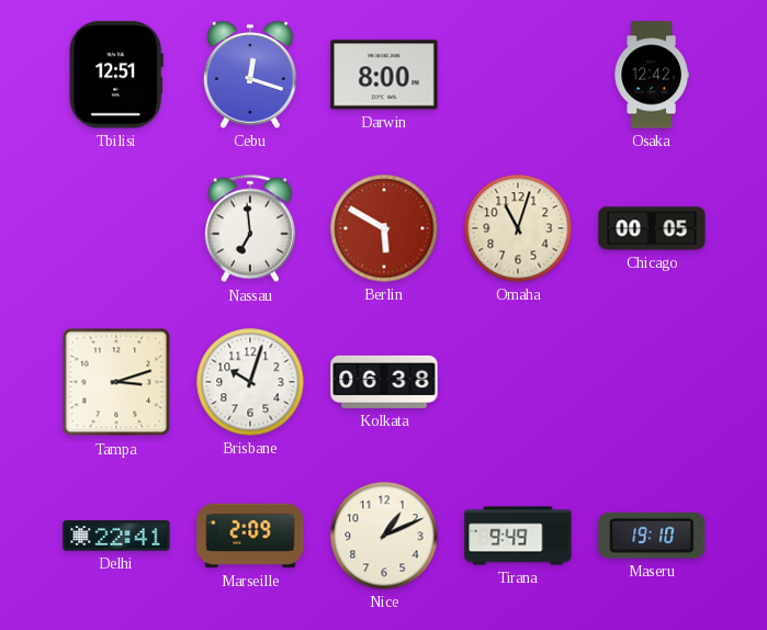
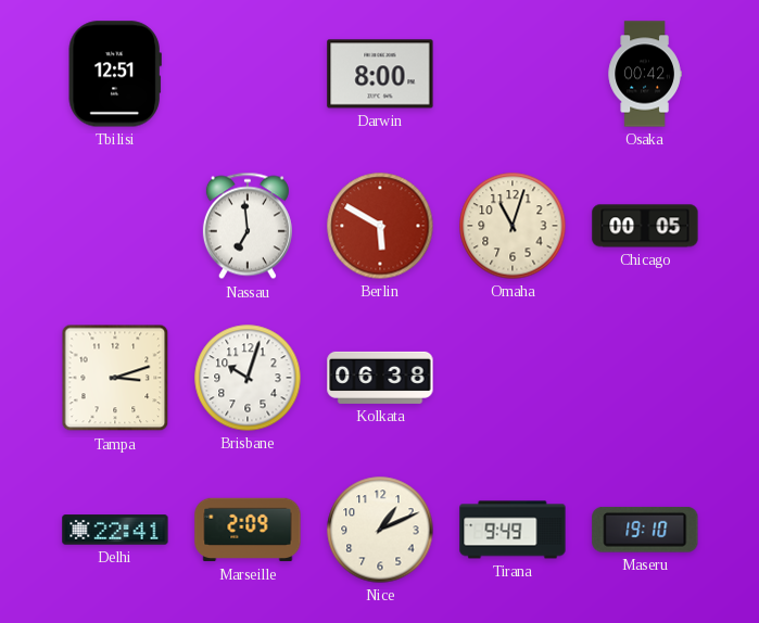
Cebu: 12:18 -> none (250, 75)
Osaka: 12:42 -> 00:42 (645, 74)
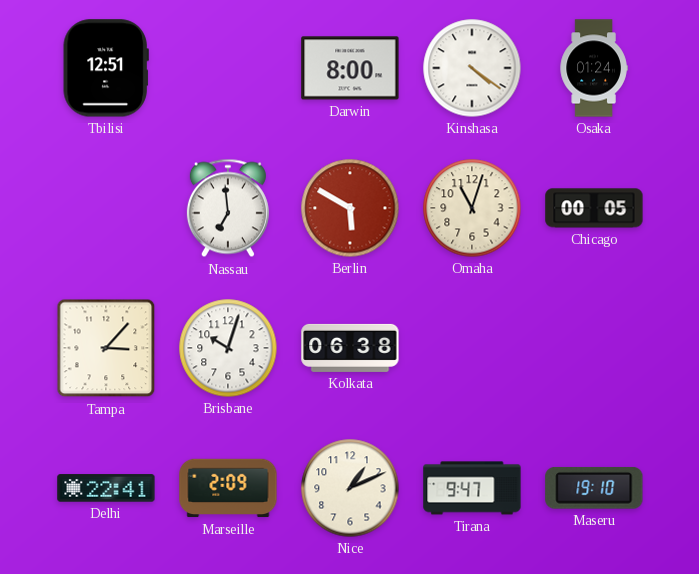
Kinshasa: none -> 4:21 (472, 68)
Osaka: 00:42 -> 01:24 (594, 68)
Tampa: 3:12 -> 3:07 (106, 348)
Tirana: 9:49 -> 9:47 (472, 488)
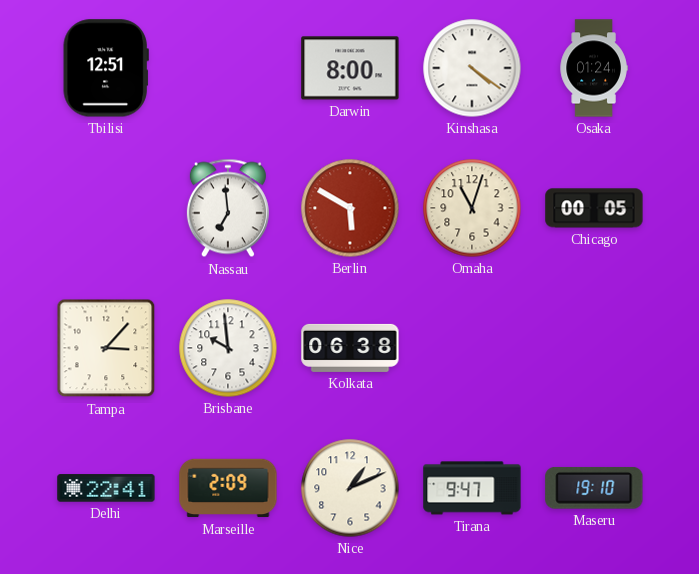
Brisbane: 10:03 -> 9:59 (228, 348)
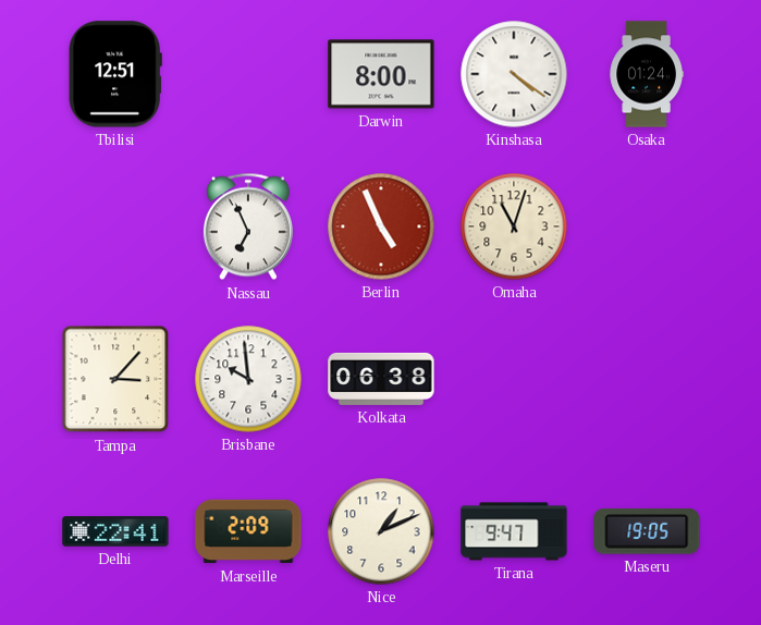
Nassau: 6:59 -> 6:56 (248, 226)
Berlin: 5:50 -> 4:56 (381, 226)
Chicago: 00:05 -> none (594, 208)
Maseru: 19:10 -> 19:05 (647, 531)
